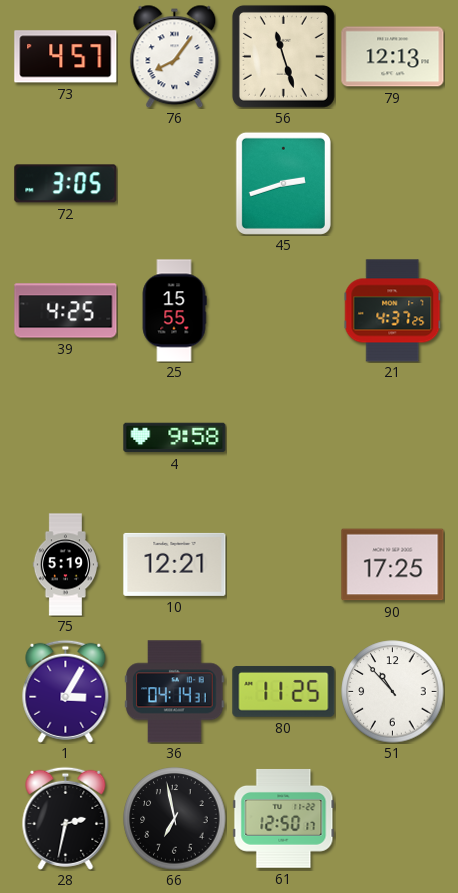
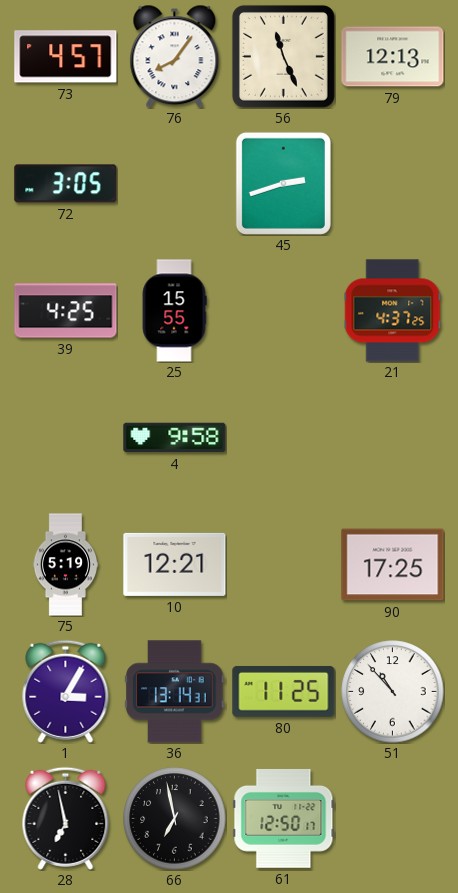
56: 11:27 -> 11:26 (283, 56)
36: 04:14 -> 13:14 (175, 692)
28: 2:32 -> 6:58 (66, 818)
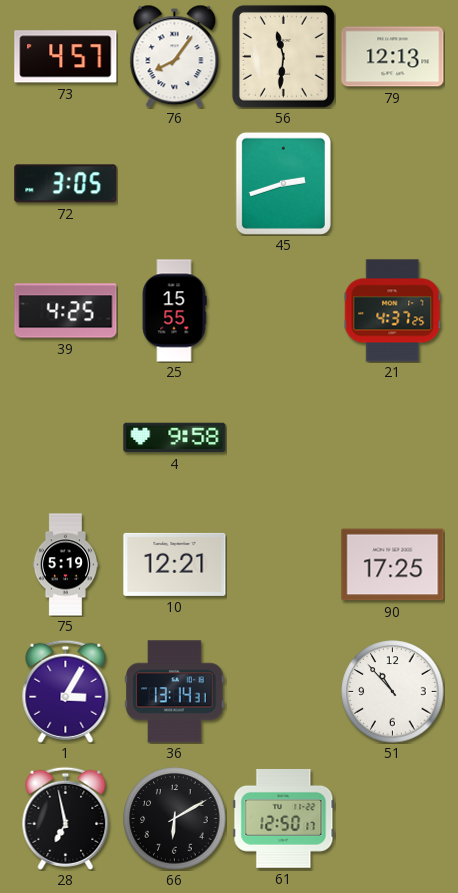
56: 11:26 -> 11:31 (283, 56)
80: 11:25 -> none (284, 691)
66: 6:58 -> 6:10 (175, 819)
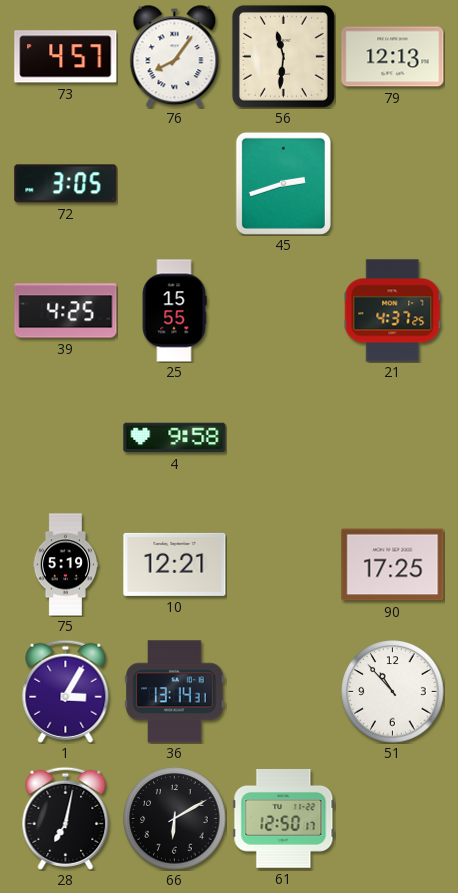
28: 6:58 -> 7:02 (66, 818)
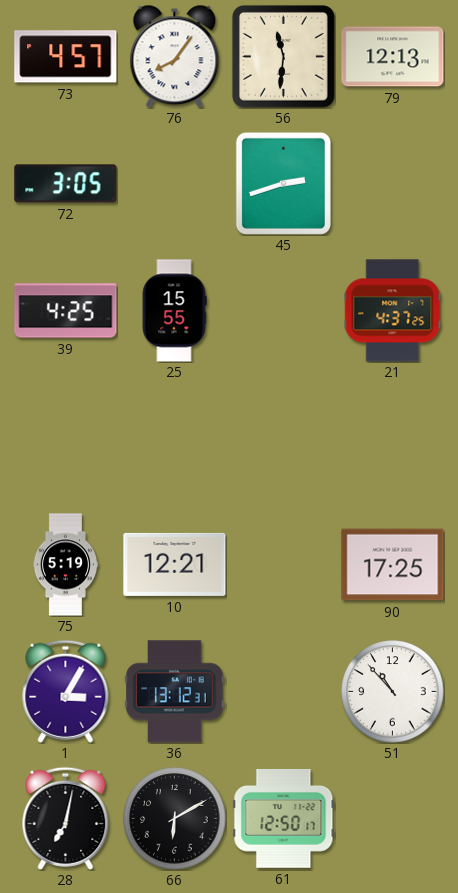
4: 9:58 -> none (175, 438)
36: 13:14 -> 13:12 (175, 692)
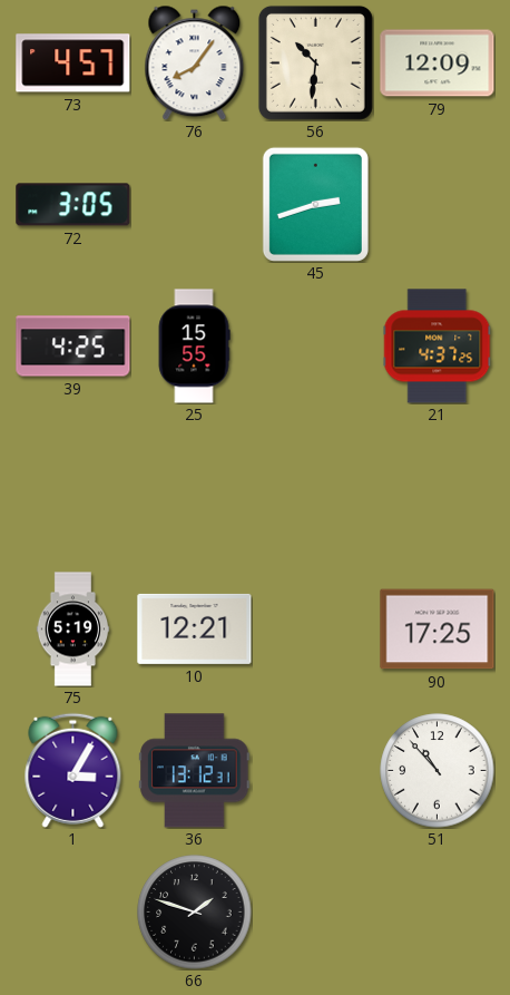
56: 11:31 -> 10:31 (315, 62)
79: 12:13 -> 12:09 (438, 64)
28: 7:02 -> none (66, 818)
66: 6:10 -> 1:48 (195, 913)
61: 12:50 -> none (284, 818)
